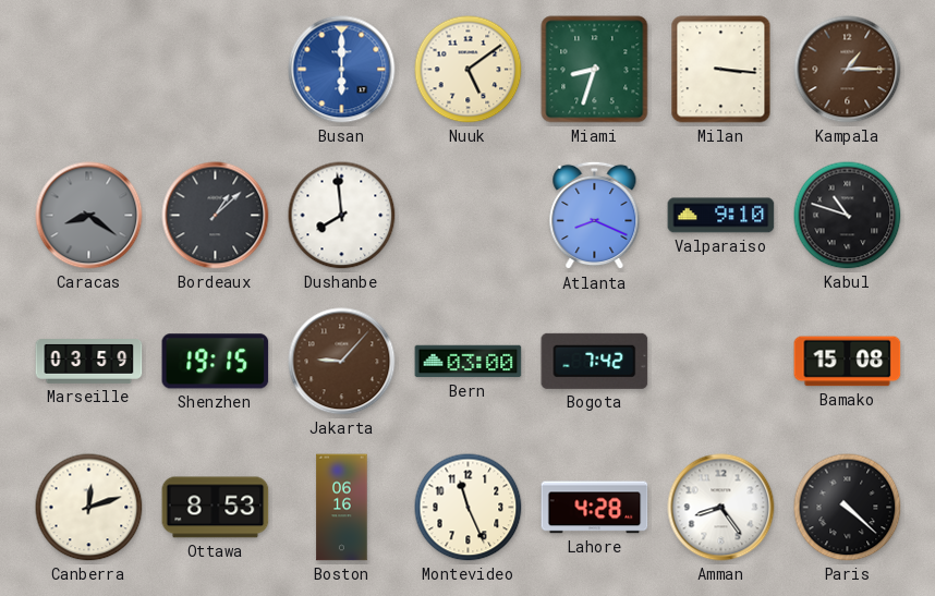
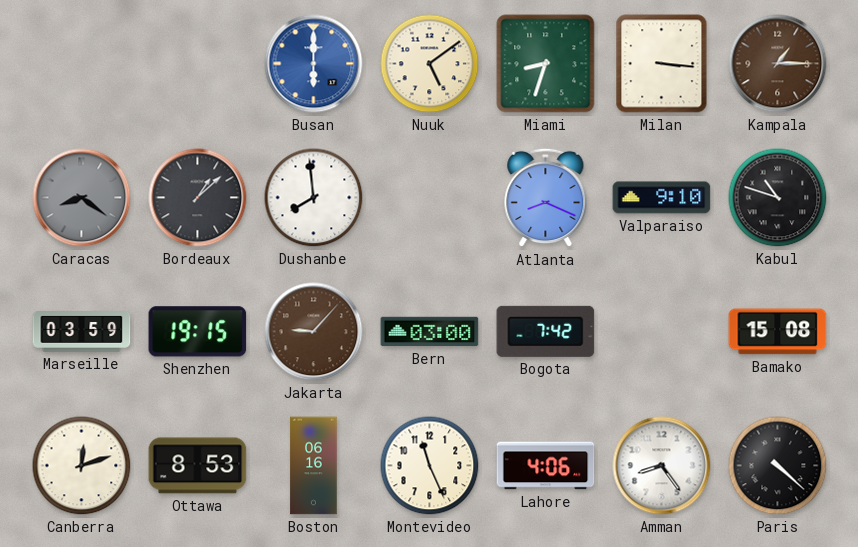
Lahore: 4:28 -> 4:06 (546, 466)
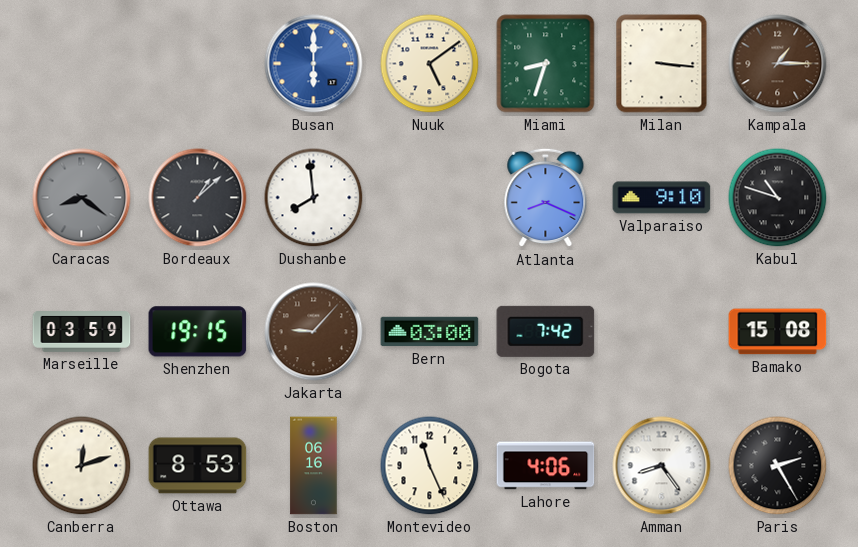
Paris: 4:22 -> 2:25 (778, 466)
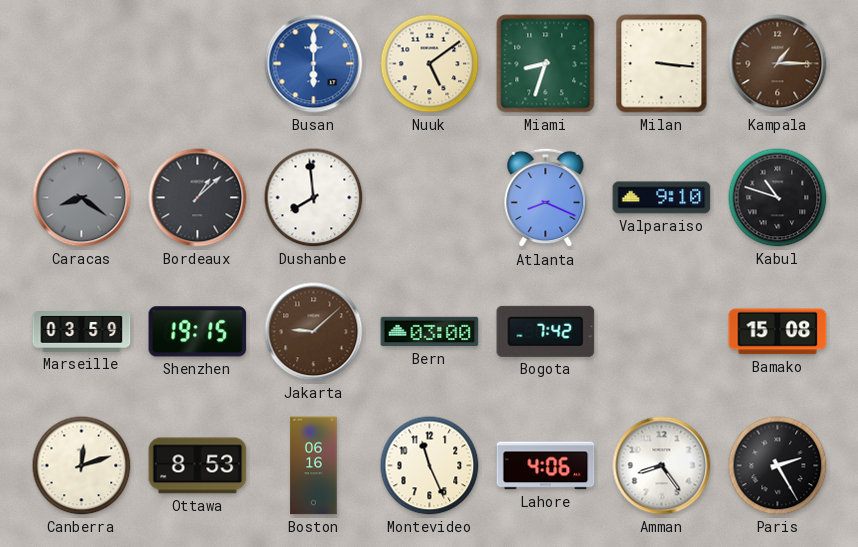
Jakarta: 9:07 -> 9:08 (314, 332)
